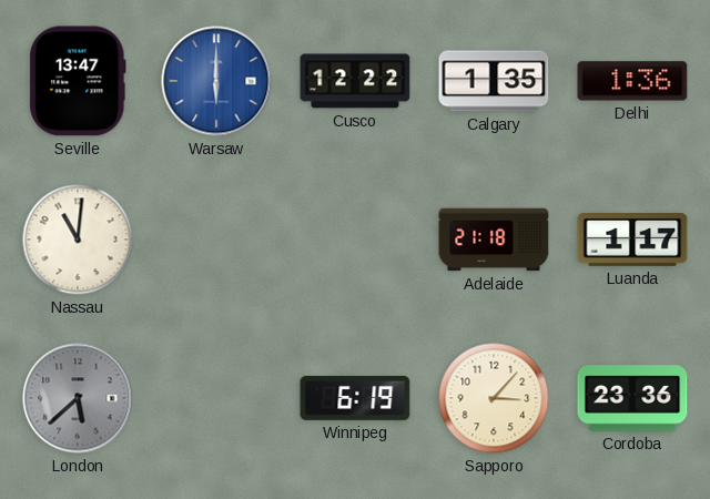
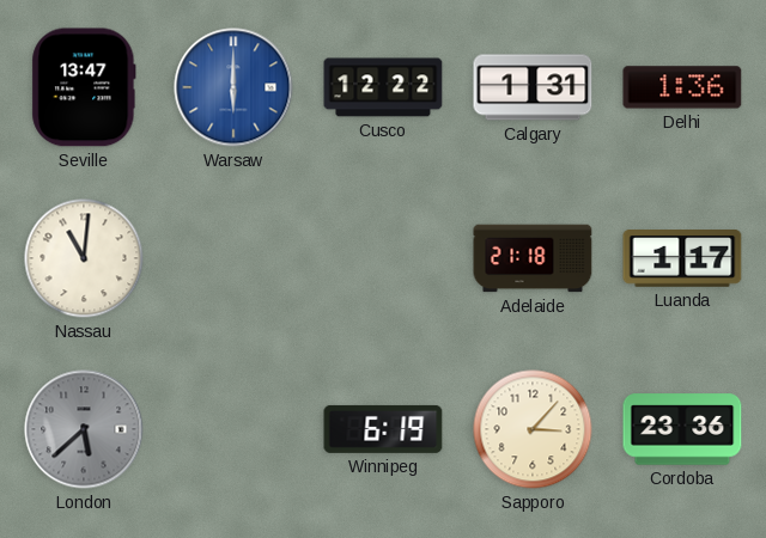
Calgary: 1:35 -> 1:31 (533, 87)
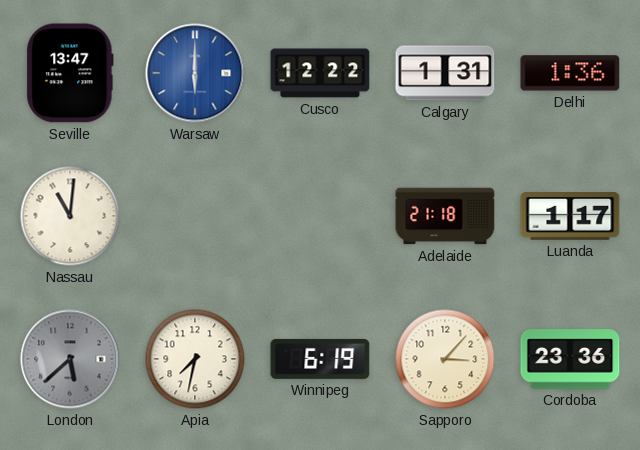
Apia: none -> 7:32 (195, 359)
